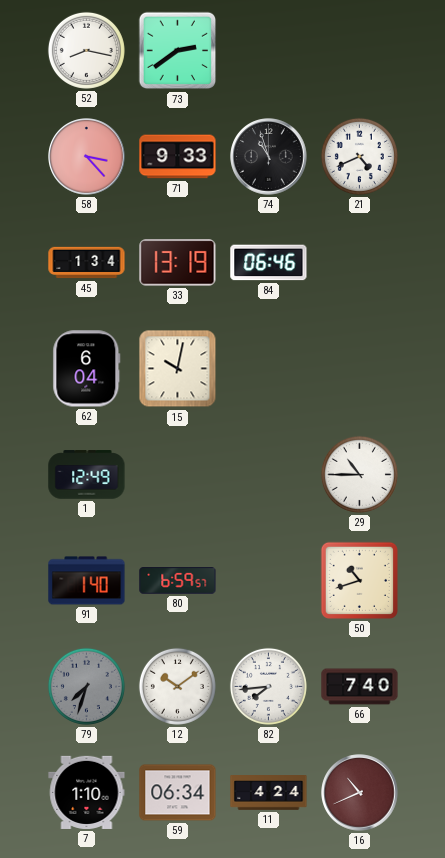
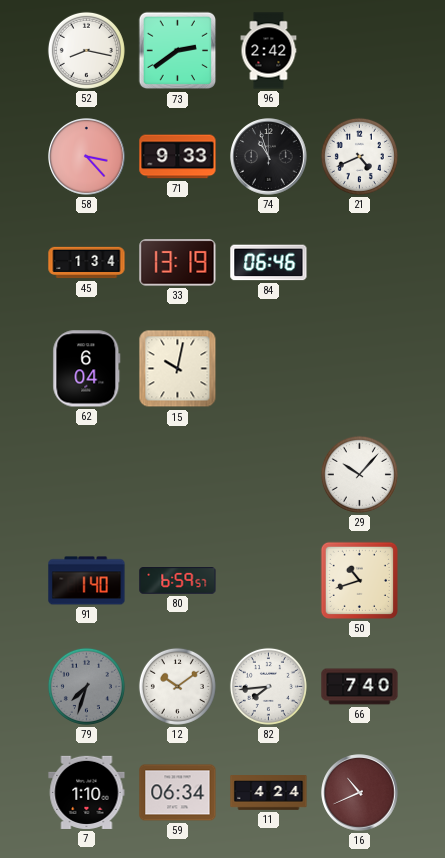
96: none -> 2:42 (269, 51)
1: 12:49 -> none (87, 475)
29: 10:45 -> 10:07 (359, 474)
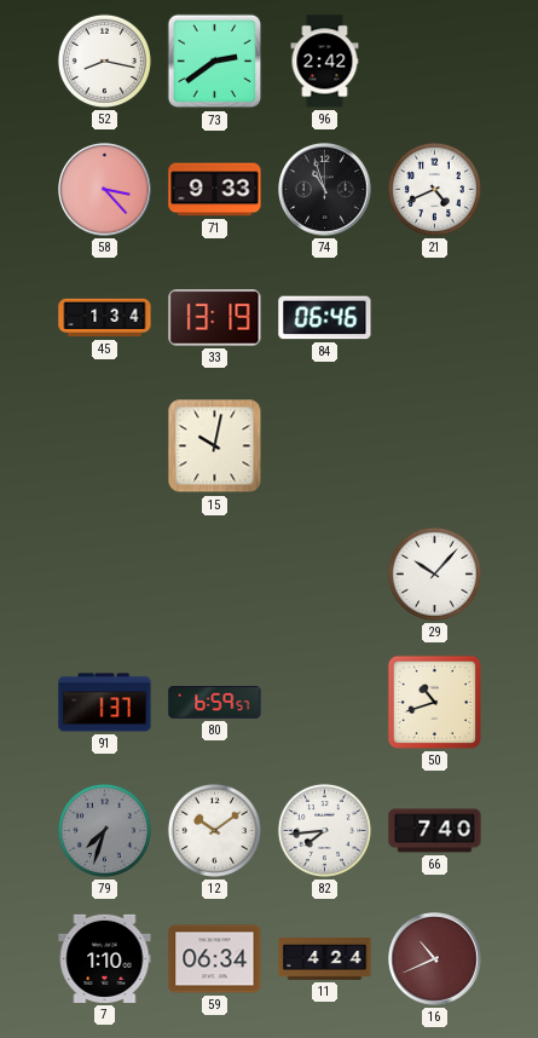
62: 6:04 -> none (87, 369)
91: 1:40 -> 1:37 (105, 703)
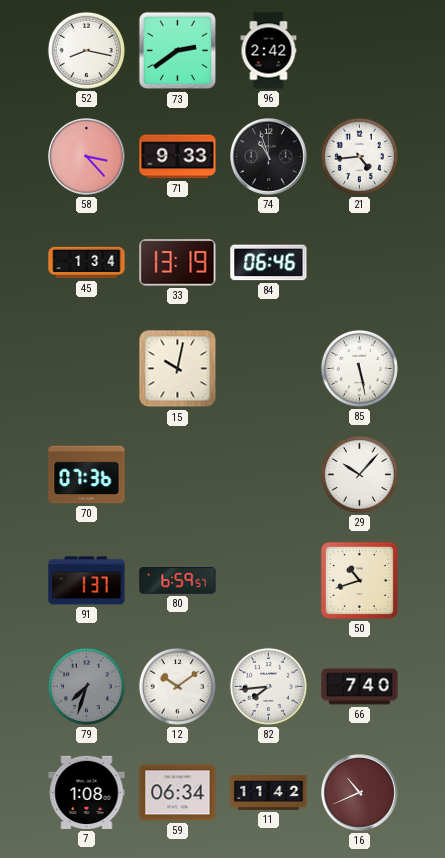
21: 4:41 -> 4:44 (359, 156)
85: none -> 5:28 (359, 368)
70: none -> 07:36 (87, 475)
7: 1:10 -> 1:08 (87, 792)
11: 4:24 -> 11:42 (269, 793)
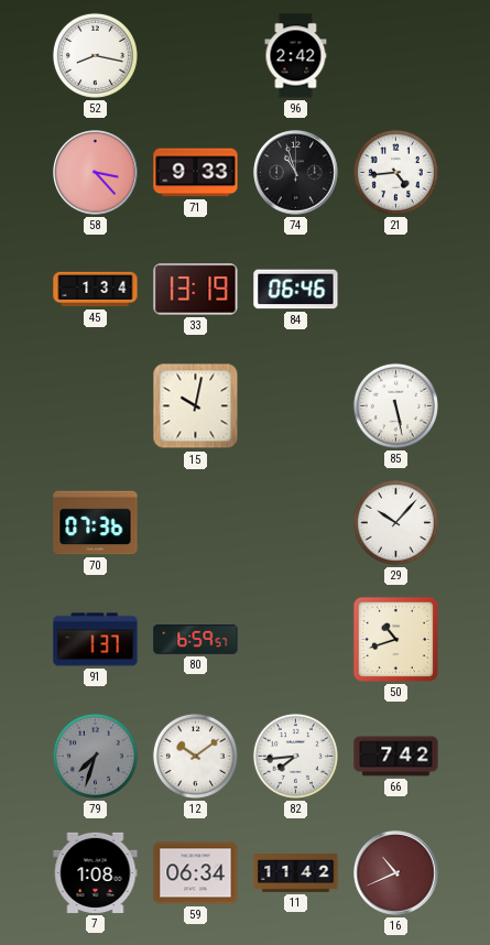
73: 2:39 -> none (178, 51)
66: 7:40 -> 7:42 (396, 757)
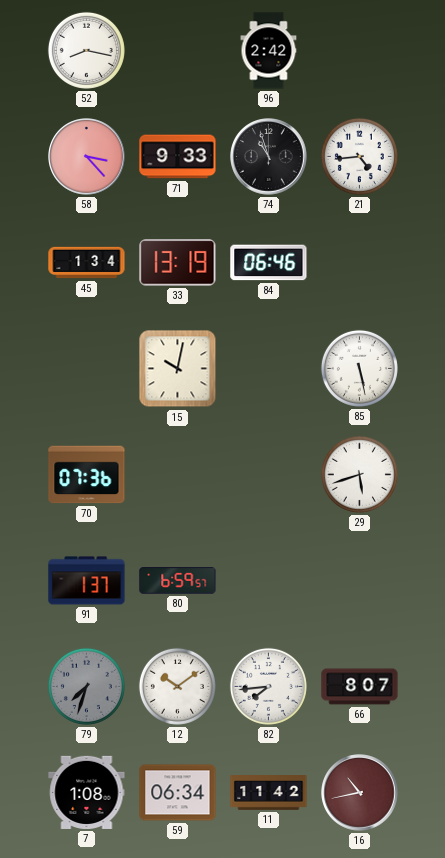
29: 10:07 -> 5:42 (359, 474)
50: 10:42 -> none (395, 639)
66: 7:42 -> 8:07 (360, 687)
16: 10:41 -> 10:43 (360, 793)
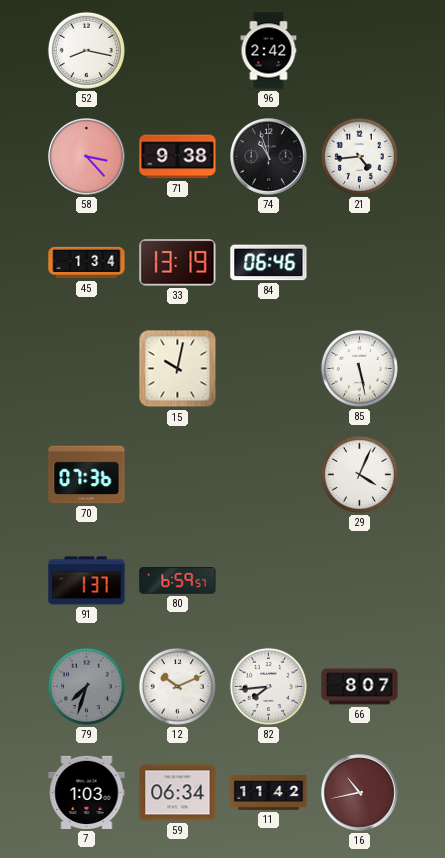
71: 9:33 -> 9:38 (178, 157)
29: 5:42 -> 4:04 (359, 474)
12: 10:09 -> 10:11 (177, 686)
7: 1:08 -> 1:03 (87, 792)
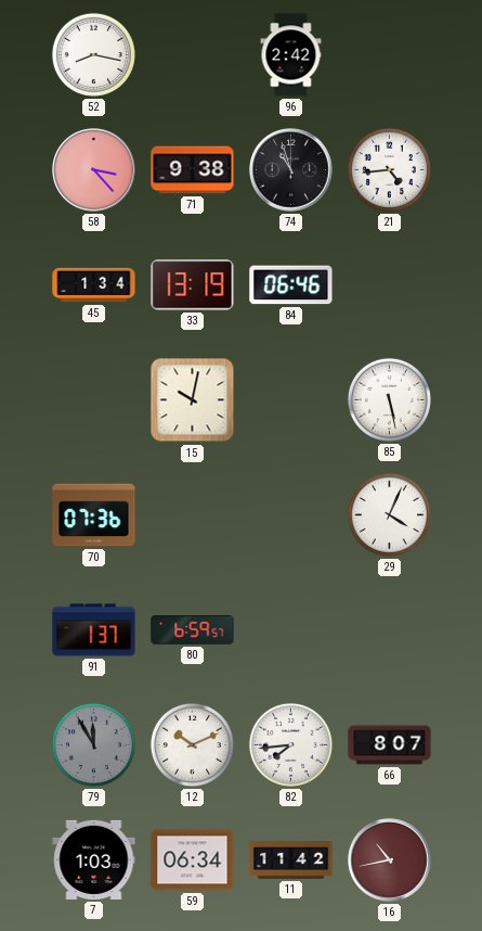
79: 7:33 -> 11:55 (93, 744)
